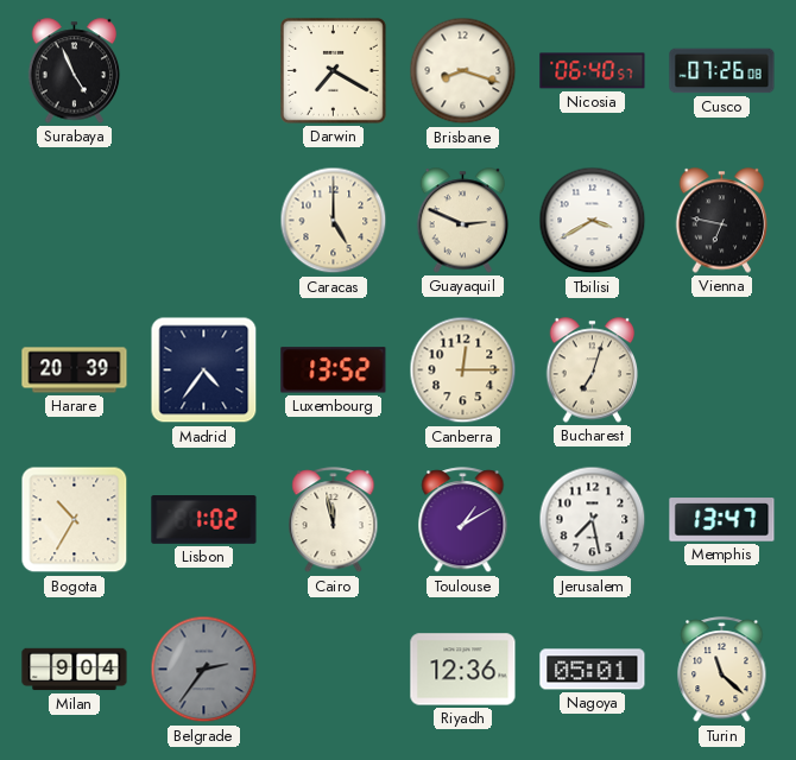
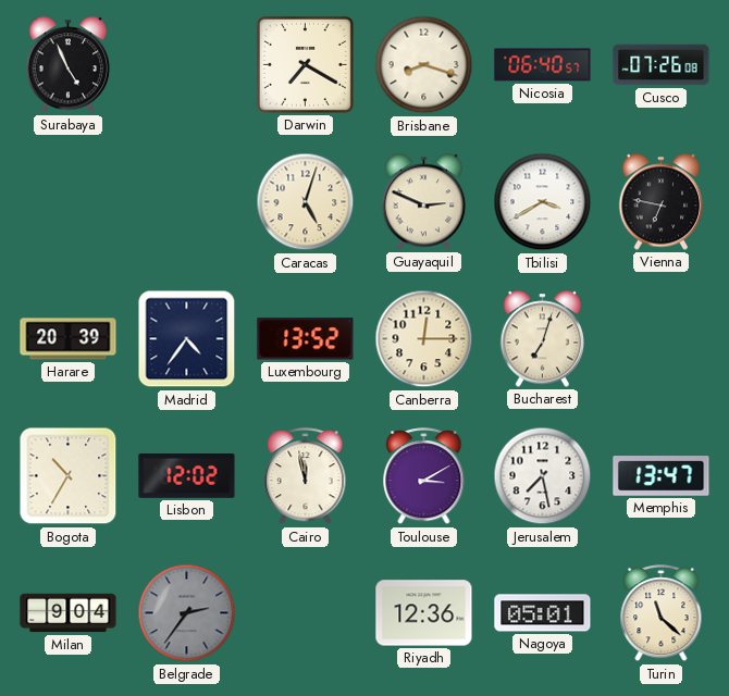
Caracas: 5:00 -> 5:03 (306, 202)
Lisbon: 1:02 -> 12:02 (187, 476)
Toulouse: 1:10 -> 3:10 (424, 476)
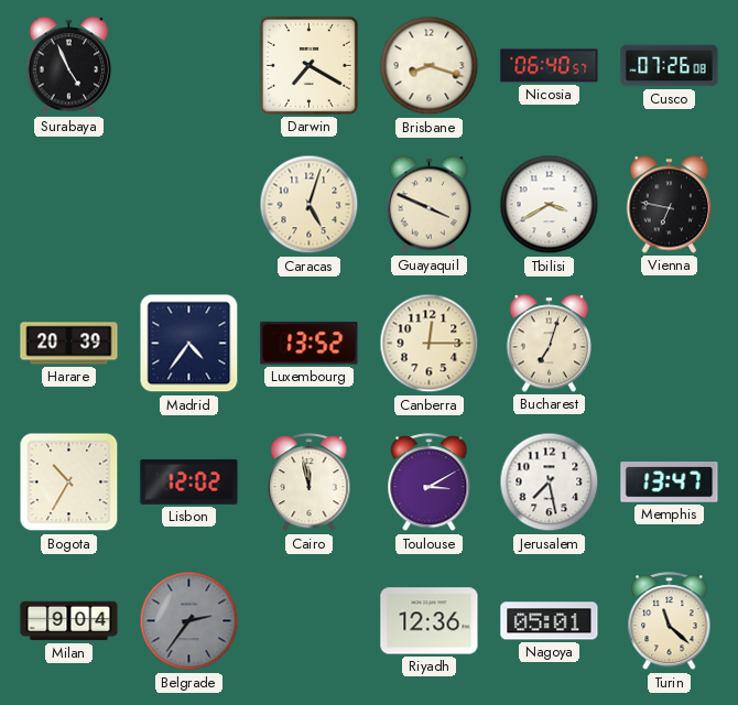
Guayaquil: 2:49 -> 3:49 (430, 205)
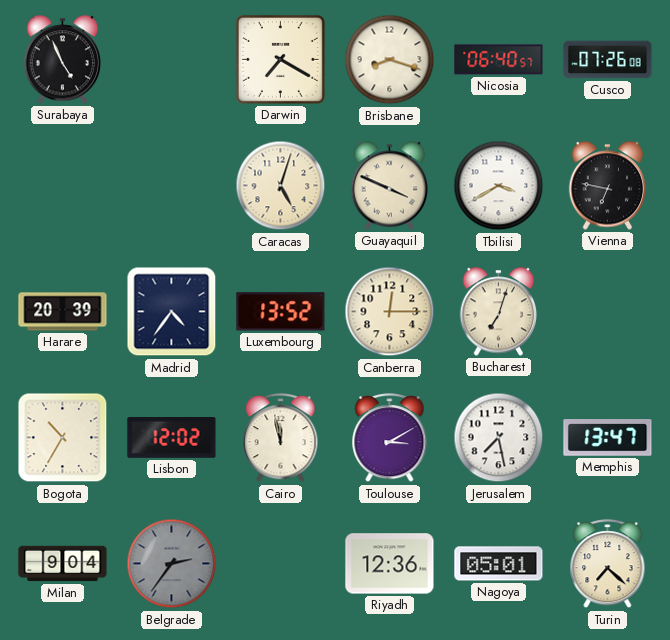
Turin: 11:22 -> 7:22 (608, 564)
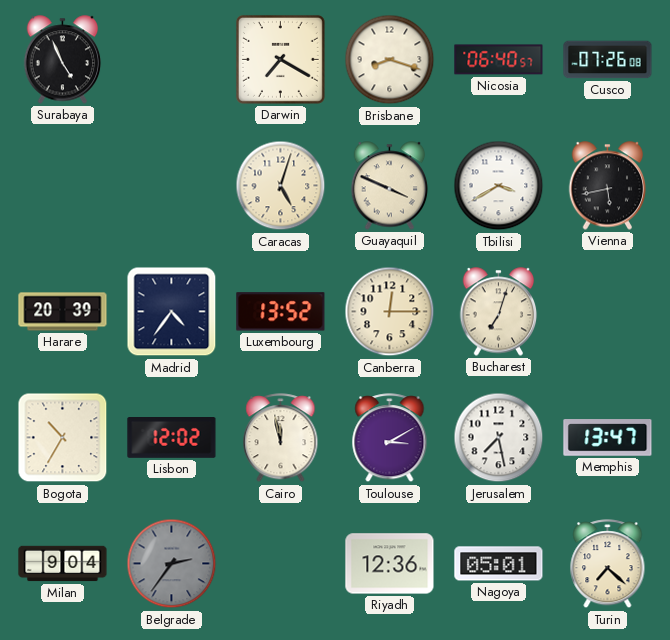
Vienna: 6:47 -> 5:43 (608, 186)
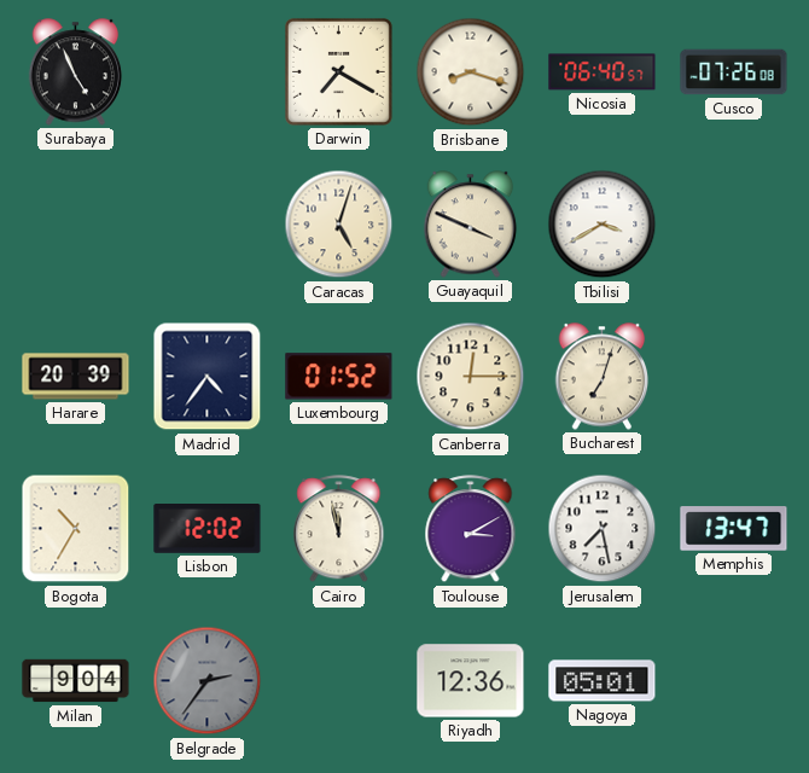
Vienna: 5:43 -> none (608, 186)
Luxembourg: 13:52 -> 01:52 (339, 377)
Turin: 7:22 -> none (608, 564)
